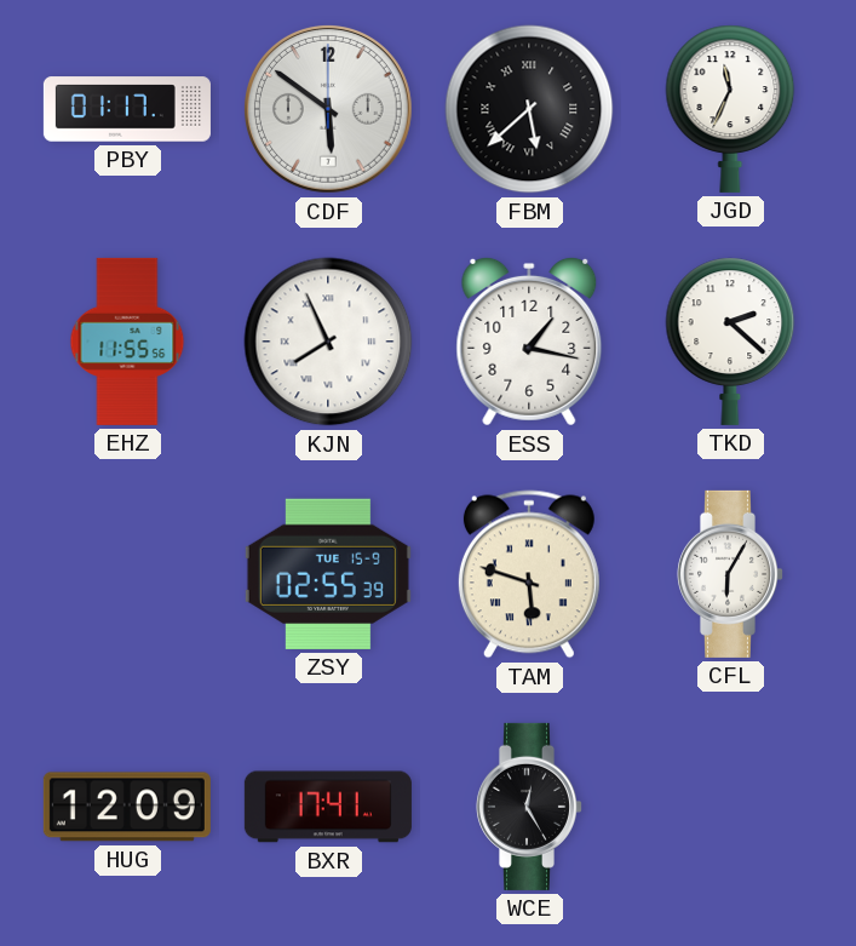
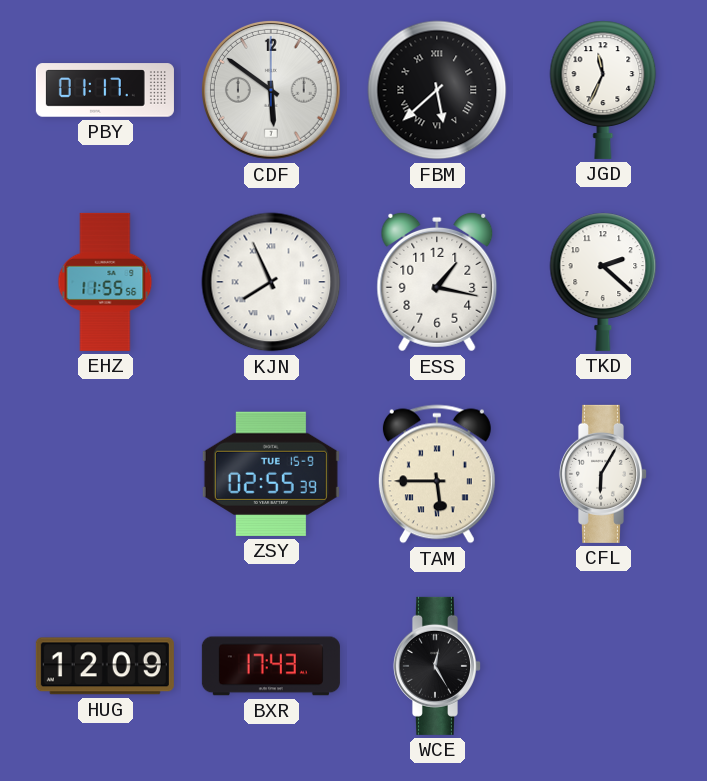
TAM: 5:48 -> 5:45 (437, 474)
BXR: 17:41 -> 17:43 (271, 666)
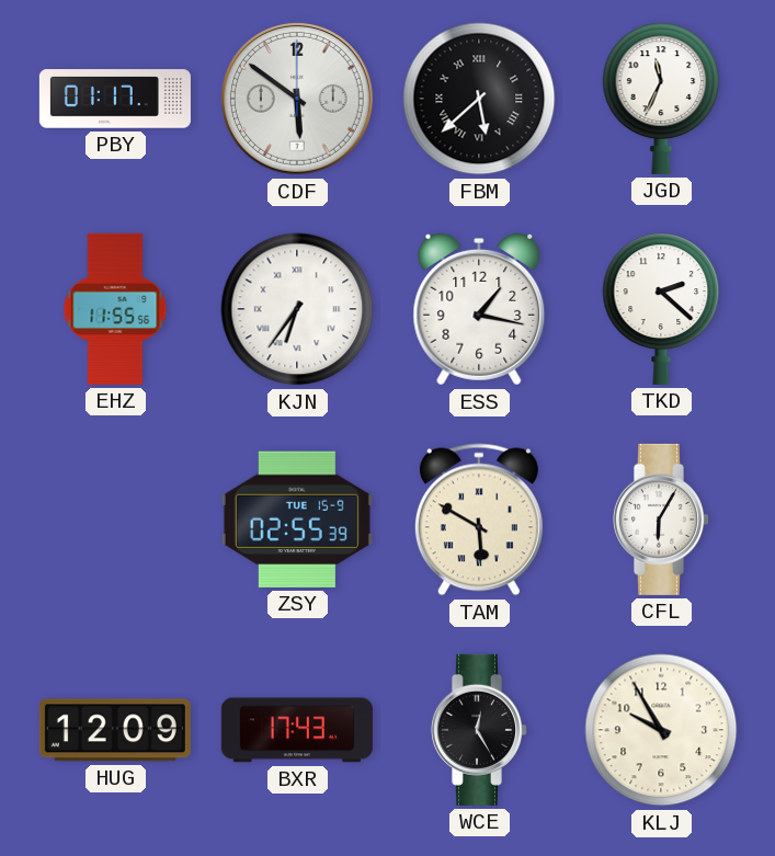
KJN: 7:56 -> 6:36 (297, 309)
TAM: 5:45 -> 5:50 (479, 520)
KLJ: none -> 9:55 (661, 730)
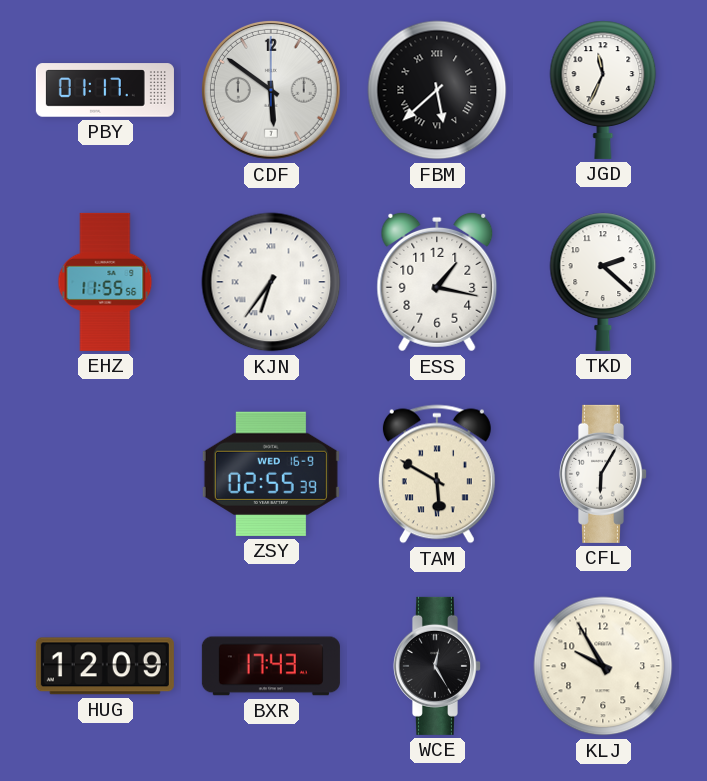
ZSY date: TUE 15-9 -> WED 16-9 (271, 474)
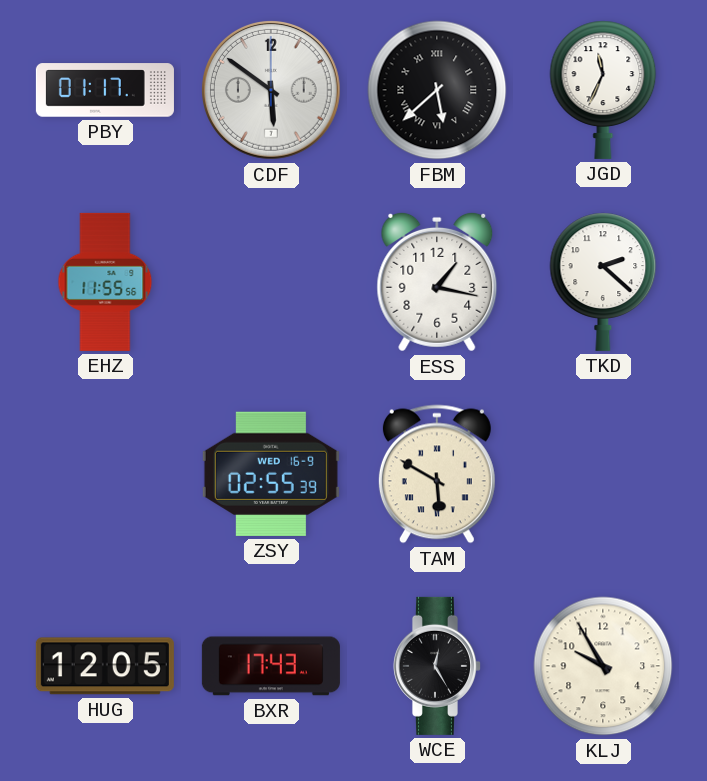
KJN: 6:36 -> none (271, 282)
CFL: 6:05 -> none (602, 474)
HUG: 12:09 -> 12:05 (105, 666)
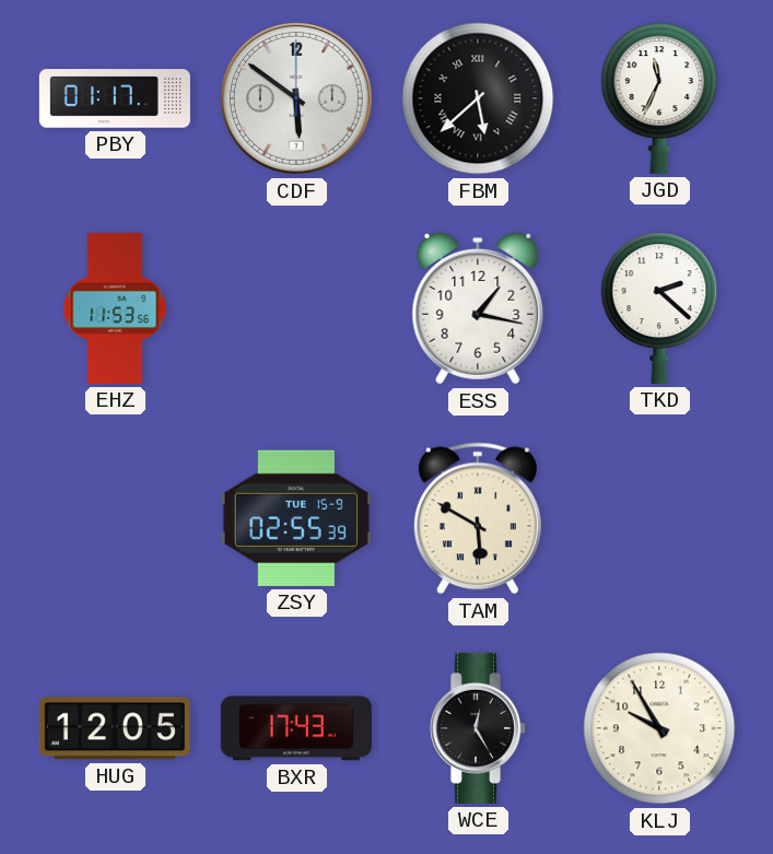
EHZ: 11:55 -> 11:53 (115, 308)
ZSY date: WED 16-9 -> TUE 15-9 (296, 518)
